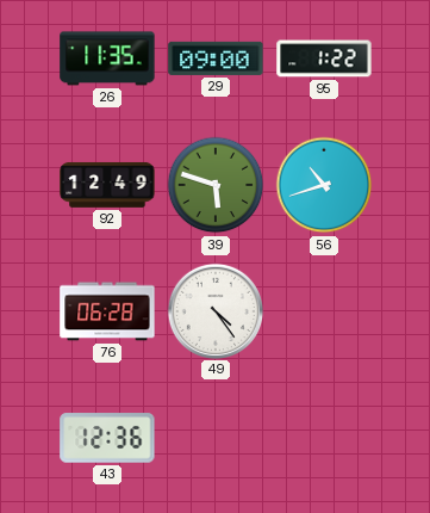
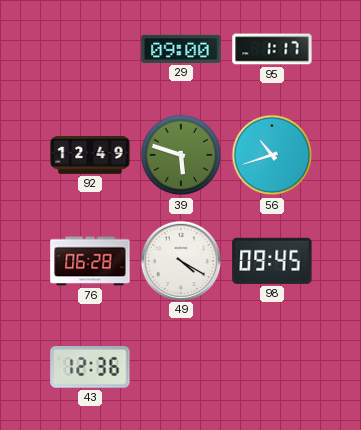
26: 11:35 -> none (107, 58)
95: 1:22 -> 1:17 (272, 49)
49: 4:24 -> 4:20 (180, 260)
98: none -> 09:45 (272, 261)
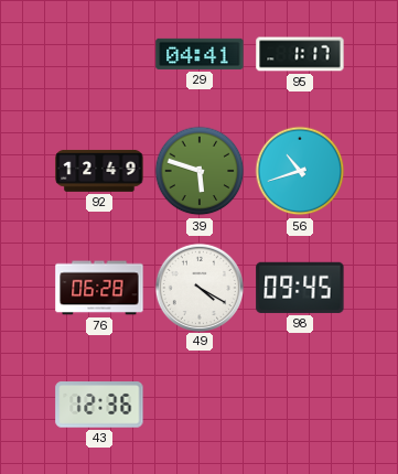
29: 09:00 -> 04:41 (200, 54)
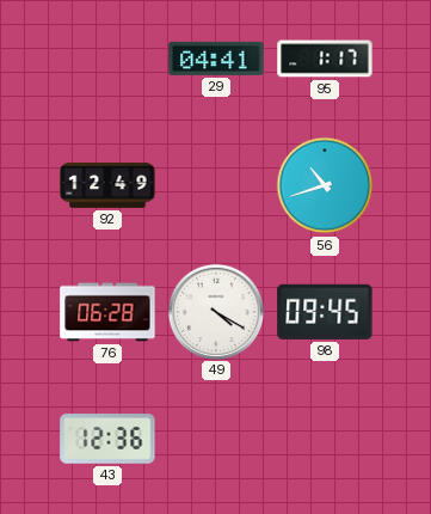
39: 5:48 -> none (200, 171)
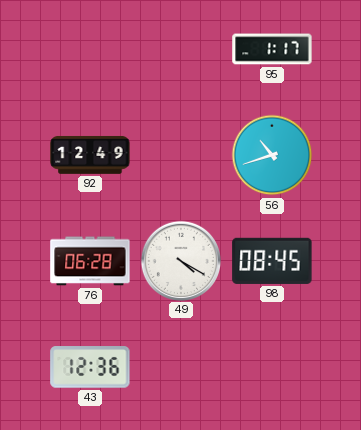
29: 04:41 -> none (216, 59)
98: 09:45 -> 08:45 (272, 261)
